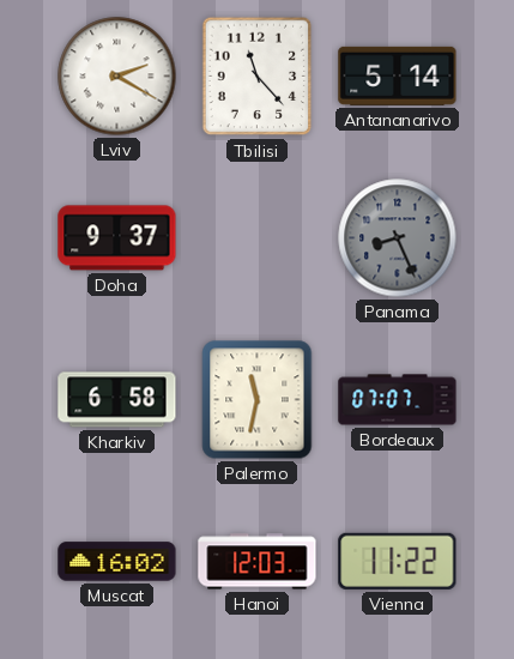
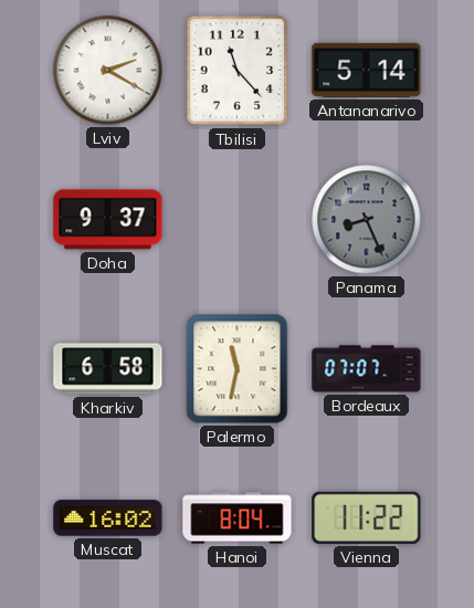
Hanoi: 12:03 -> 8:04 (238, 518)
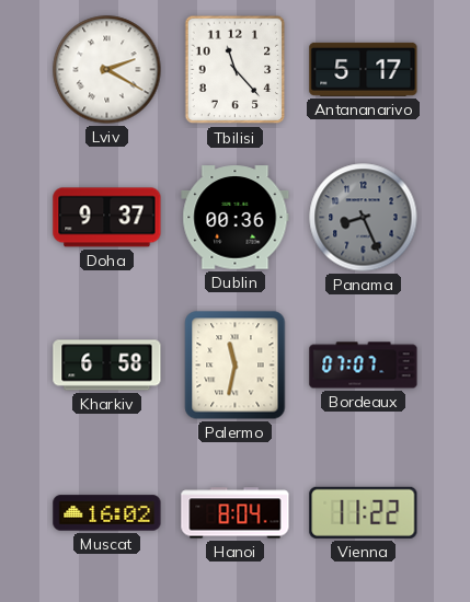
Antananarivo: 5:14 -> 5:17 (364, 69)
Dublin: none -> 00:36 (236, 218)
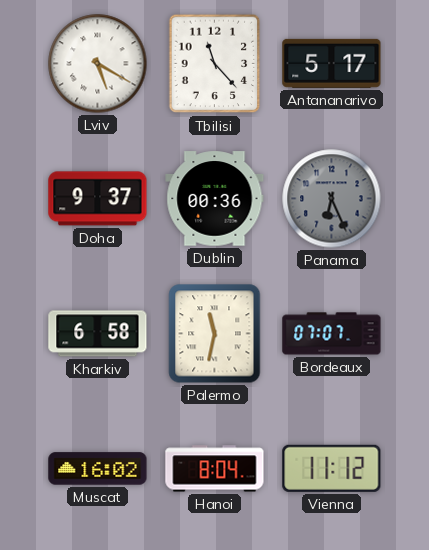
Lviv: 2:20 -> 5:20 (98, 64)
Panama: 8:26 -> 6:26 (332, 199)
Vienna: 11:22 -> 11:12 (332, 468)
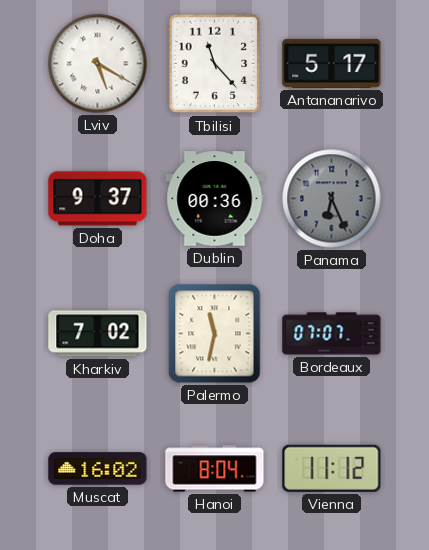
Kharkiv: 6:58 -> 7:02 (98, 334)
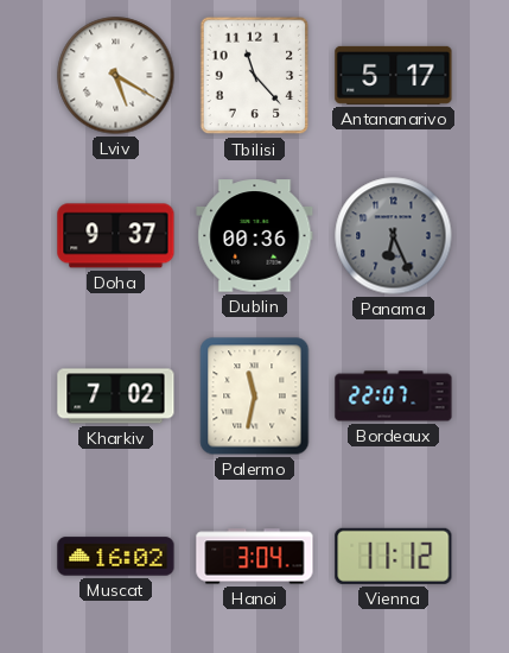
Bordeaux: 07:07 -> 22:07 (394, 397)
Hanoi: 8:04 -> 3:04 (255, 557)
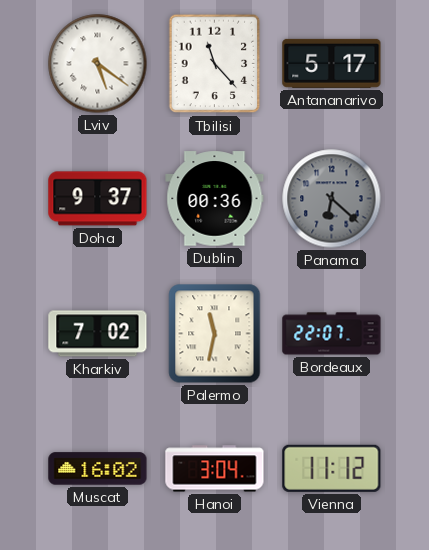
Lviv: 5:20 -> 5:21 (98, 64)
Panama: 6:26 -> 6:22 (332, 199)
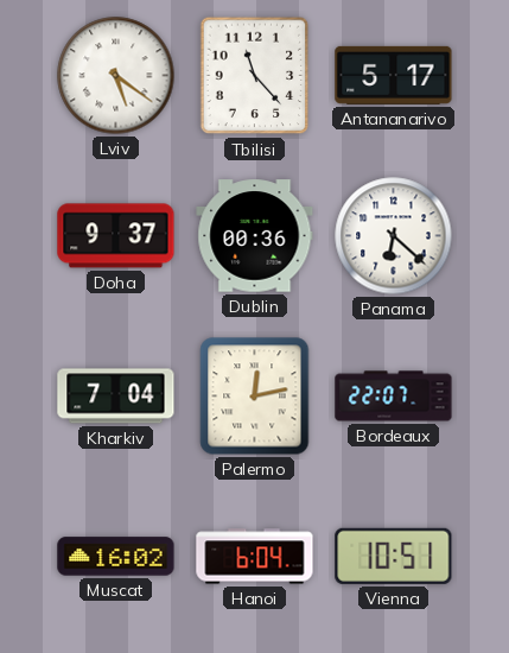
Panama dial: grey -> white (394, 236)
Kharkiv: 7:02 -> 7:04 (116, 397)
Palermo: 11:32 -> 12:13 (255, 397)
Hanoi: 3:04 -> 6:04 (255, 557)
Vienna: 11:12 -> 10:51 (394, 556)
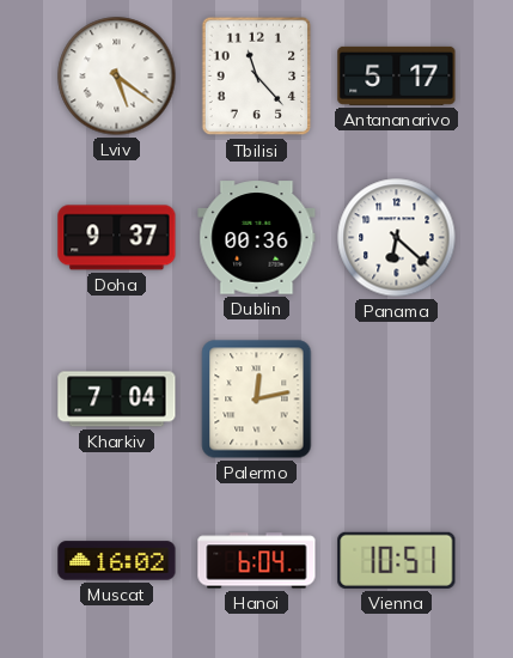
Bordeaux: 22:07 -> none (394, 397)
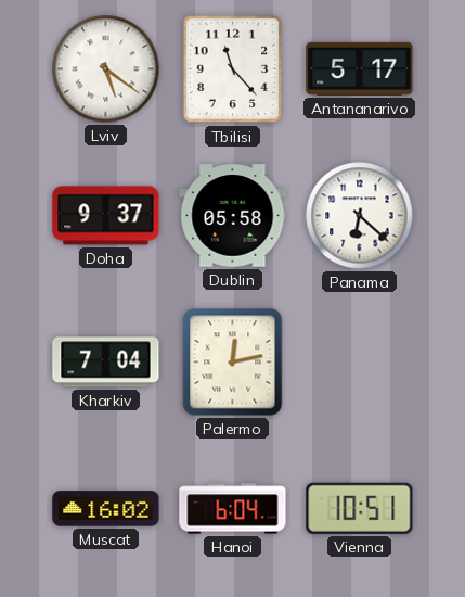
Dublin: 00:36 -> 05:58 (233, 216)
